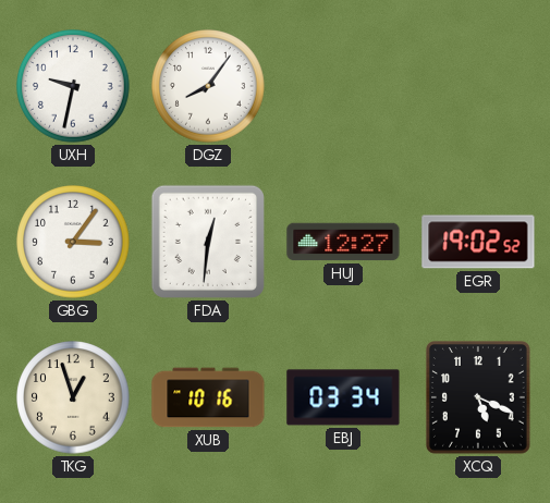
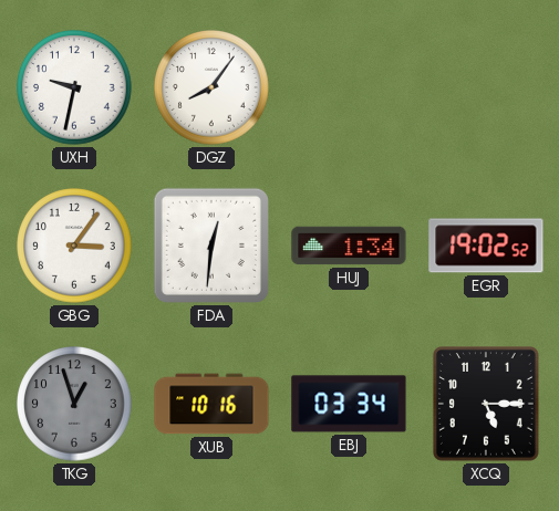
HUJ: 12:27 -> 1:34 (349, 246)
TKG dial: cream -> grey (74, 404)
XCQ: 5:19 -> 5:15 (486, 405)
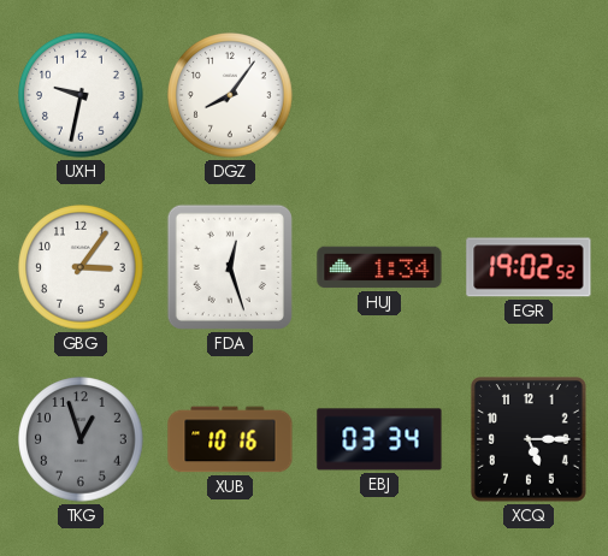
FDA: 12:31 -> 12:27 (230, 267)
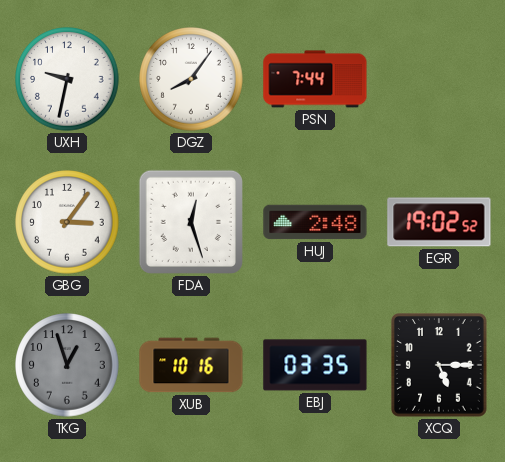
PSN: none -> 7:44 (315, 79)
HUJ: 1:34 -> 2:48 (315, 222)
EBJ: 03:34 -> 03:35 (315, 365)
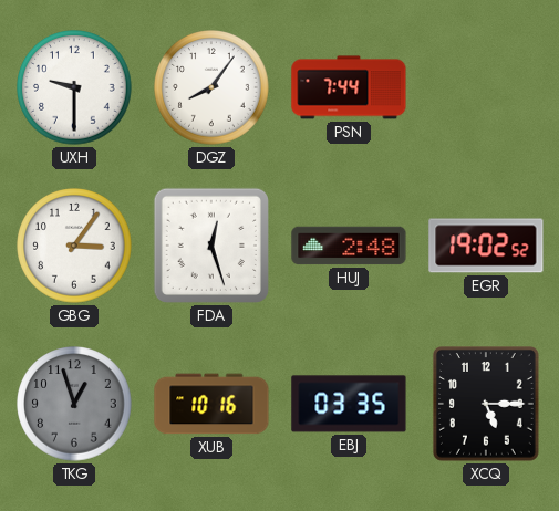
UXH: 9:32 -> 9:30 (74, 87)
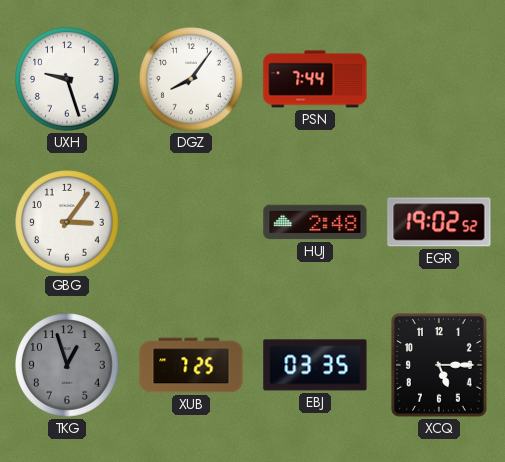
UXH: 9:30 -> 9:27 (67, 79)
FDA: 12:27 -> none (211, 246)
XUB: 10:16 -> 7:25 (191, 365)
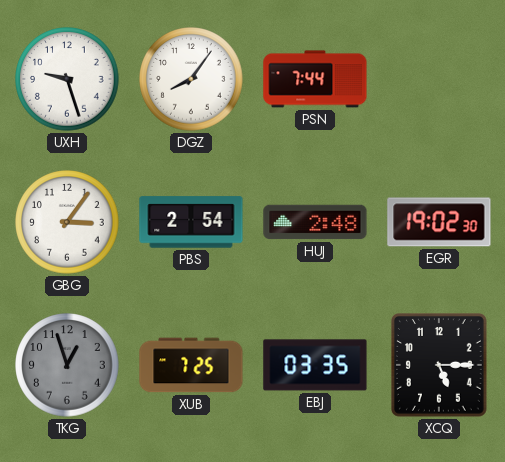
PBS: none -> 2:54 (191, 222)
EGR: 19:02:52 -> 19:02:30 (439, 222)
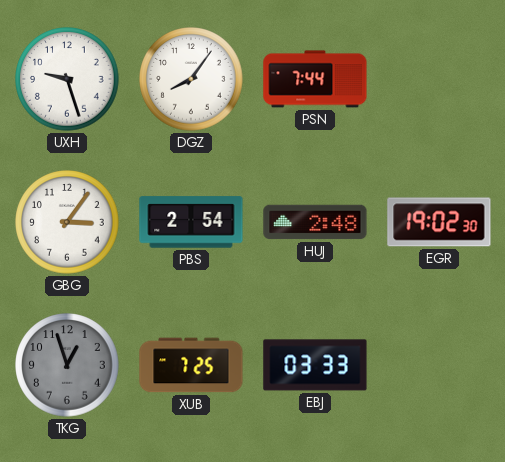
EBJ: 03:35 -> 03:33 (315, 365)
XCQ: 5:15 -> none (439, 366)
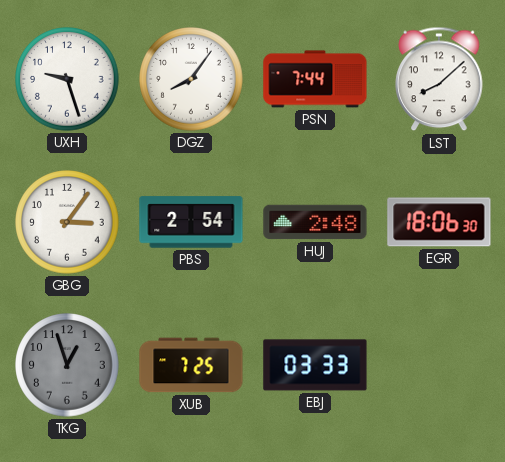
LST: none -> 8:08 (439, 79)
EGR: 19:02 -> 18:06 (439, 222)
